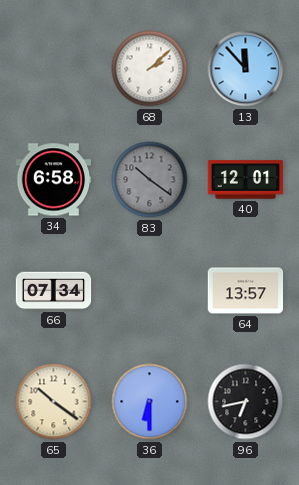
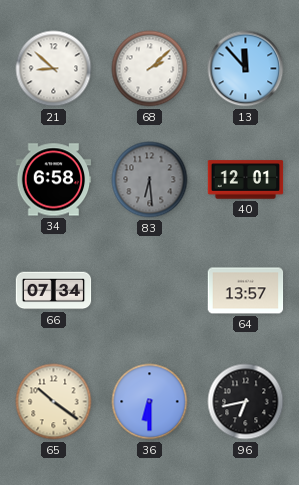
21: none -> 8:52 (54, 69)
83: 10:21 -> 6:29 (150, 180)
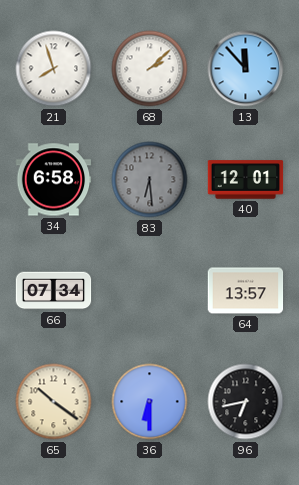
21: 8:52 -> 7:57 (54, 69)
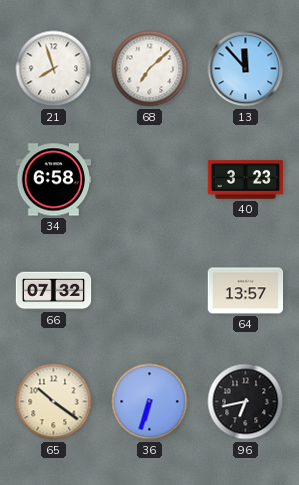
68: 2:08 -> 7:08 (150, 69)
83: 6:29 -> none (150, 180)
40: 12:01 -> 3:23 (246, 180)
66: 07:34 -> 07:32 (54, 291)
36: 6:30 -> 6:33 (150, 402)
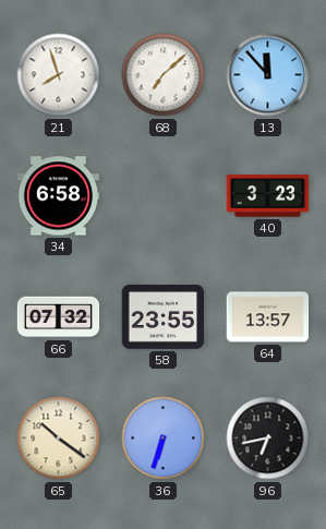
58: none -> 23:55 (164, 317)
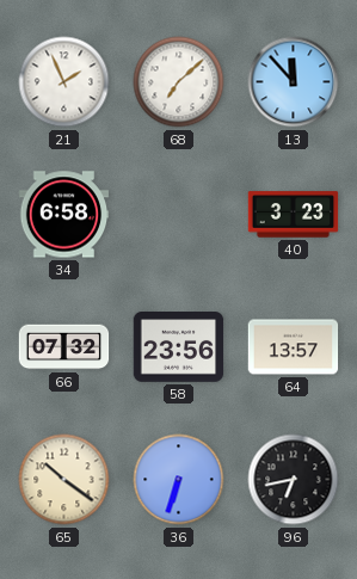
21: 7:57 -> 1:56 (64, 82)
58: 23:55 -> 23:56 (179, 347)
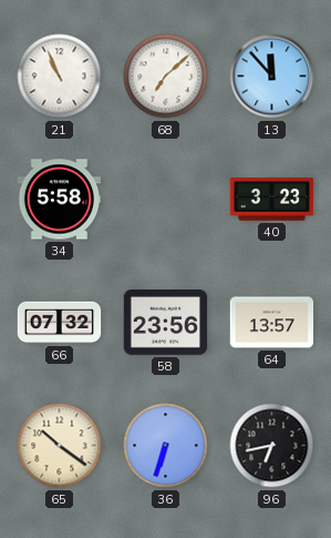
21: 1:56 -> 10:56 (60, 77)
34: 6:58 -> 5:58 (60, 200)
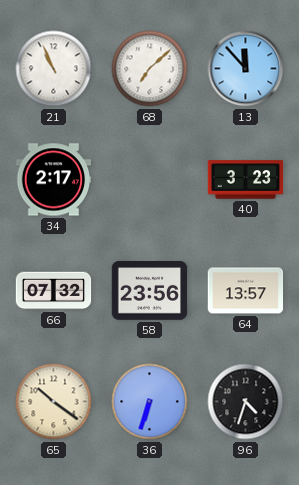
34: 5:58 -> 2:17 (54, 180)
96: 6:43 -> 4:33 (246, 402)
